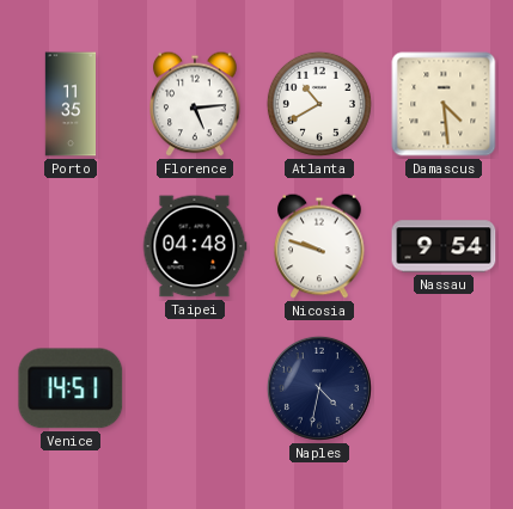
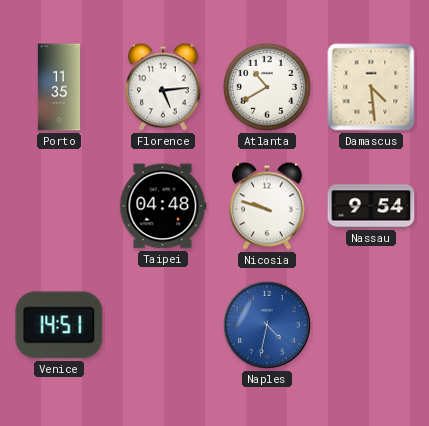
Naples dial: navy -> blue (267, 325)
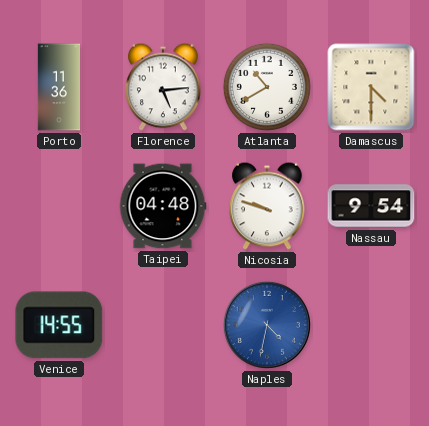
Porto: 11:35 -> 11:36 (58, 87)
Damascus: 4:29 -> 4:30 (371, 87)
Venice: 14:51 -> 14:55 (59, 325)
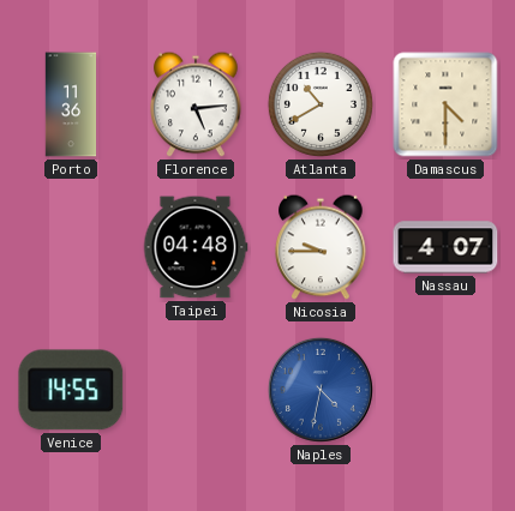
Nicosia: 9:48 -> 9:45 (321, 247)
Nassau: 9:54 -> 4:07 (445, 247)
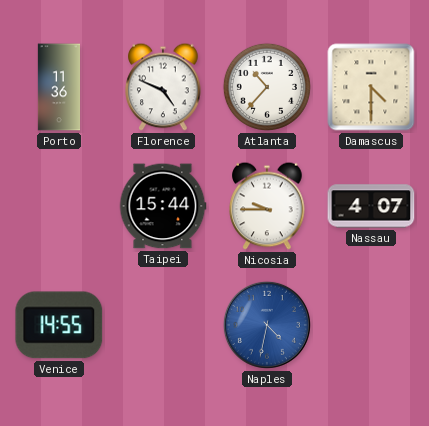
Florence: 5:14 -> 4:49 (163, 87)
Atlanta: 10:40 -> 10:37 (267, 87)
Taipei: 04:48 -> 15:44 (163, 206)
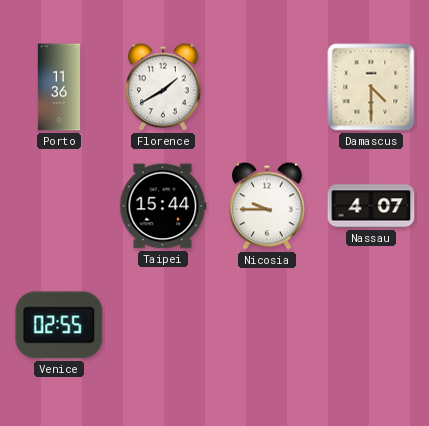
Florence: 4:49 -> 1:40 (163, 87)
Atlanta: 10:37 -> none (267, 87)
Venice: 14:55 -> 02:55 (59, 325)
Naples: 4:32 -> none (267, 325)
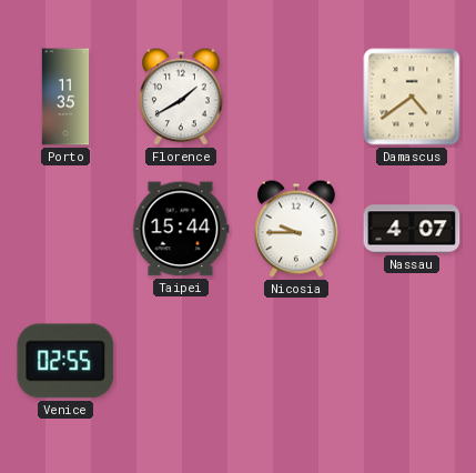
Porto: 11:36 -> 11:35 (64, 97)
Damascus: 4:30 -> 4:39 (412, 97)
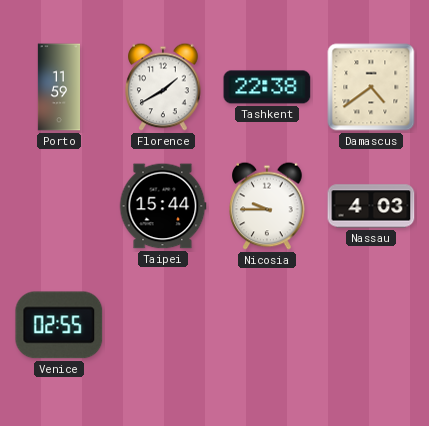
Porto: 11:35 -> 11:59 (58, 87)
Tashkent: none -> 22:38 (267, 87)
Nassau: 4:07 -> 4:03 (371, 206)
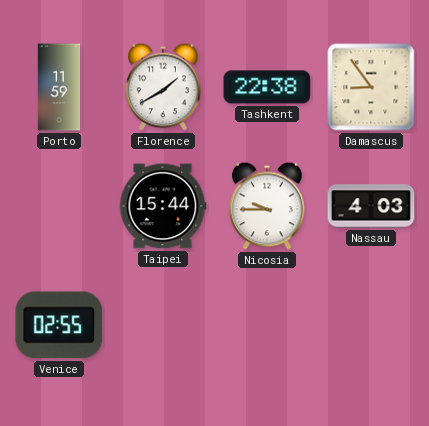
Damascus: 4:39 -> 8:54 (371, 87)
